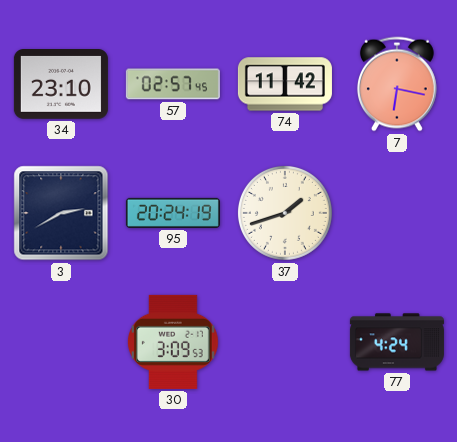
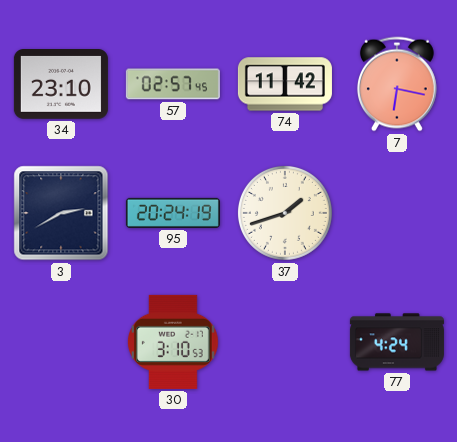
30: 3:09 -> 3:10 (173, 342)
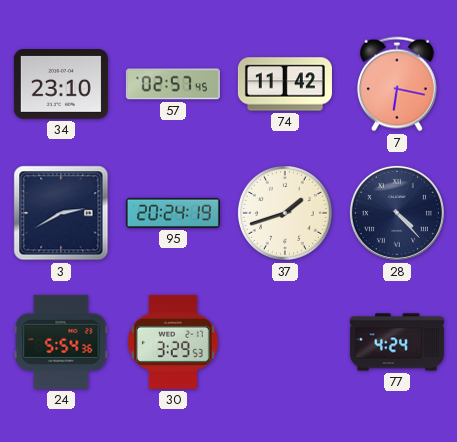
28: none -> 4:23 (397, 213)
24: none -> 5:54 (61, 342)
30: 3:10 -> 3:29 (173, 342)
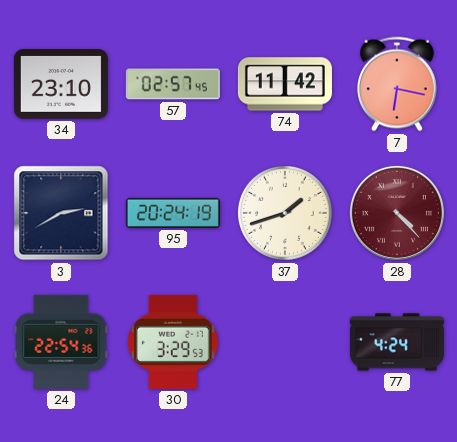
28 dial: navy -> burgundy (397, 213)
24: 5:54 -> 22:54 (61, 342)
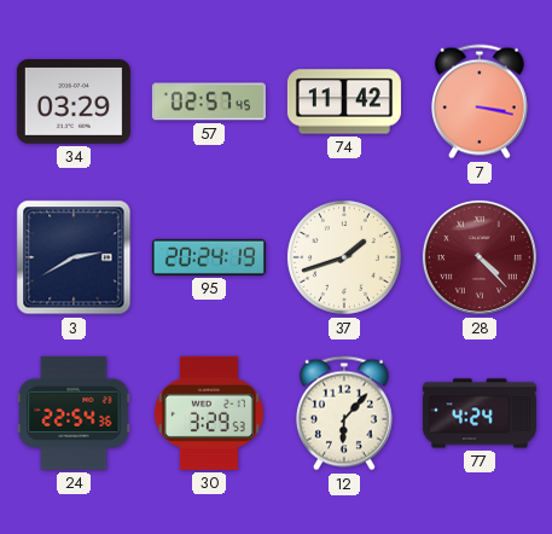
34: 23:10 -> 03:29 (74, 103)
7: 6:17 -> 3:17 (480, 101)
12: none -> 6:07 (344, 413)
